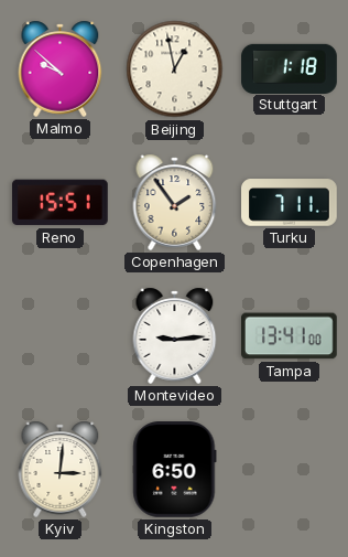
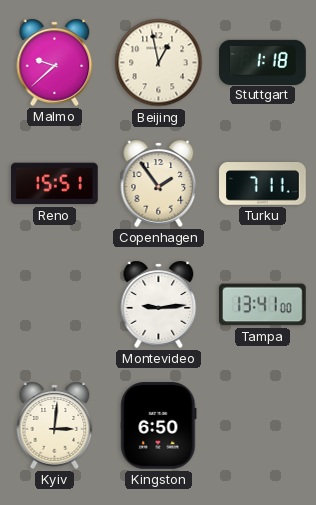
Malmo: 9:52 -> 9:38 (55, 62)
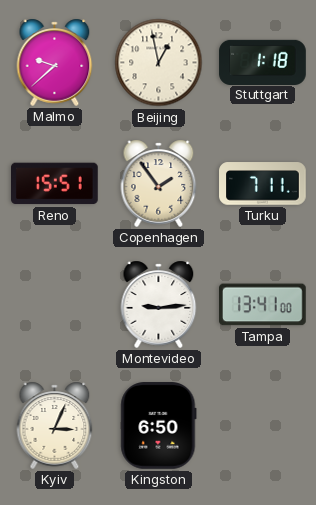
Kyiv: 3:01 -> 3:04 (55, 425)
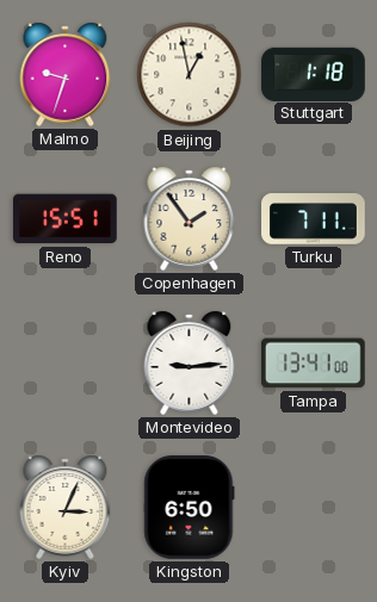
Malmo: 9:38 -> 9:33 (66, 74)
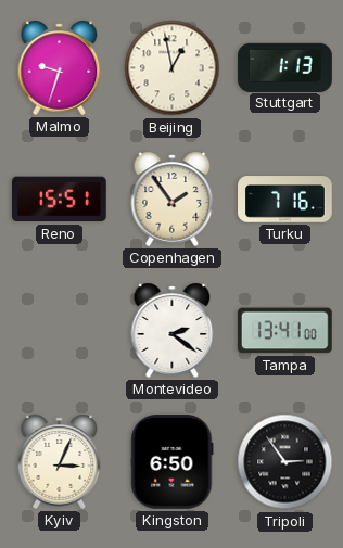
Stuttgart: 1:18 -> 1:13 (285, 67)
Turku: 7:11 -> 7:16 (285, 200)
Montevideo: 9:14 -> 2:21 (173, 330)
Tripoli: none -> 2:54 (285, 462)
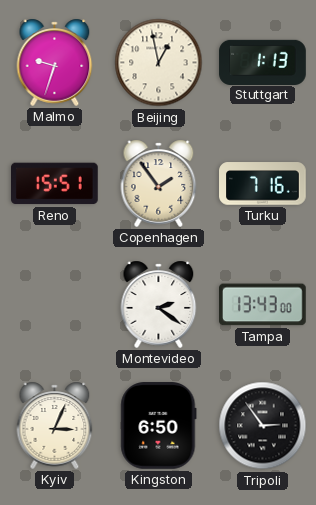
Tampa: 13:41 -> 13:43 (263, 305)
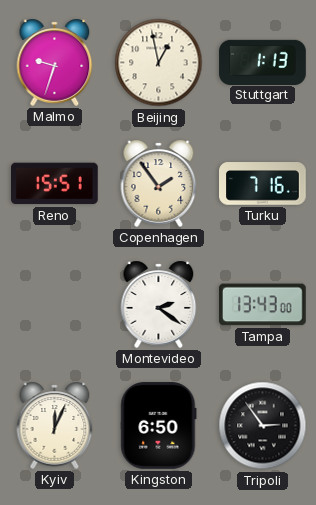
Kyiv: 3:04 -> 12:04 (55, 425)
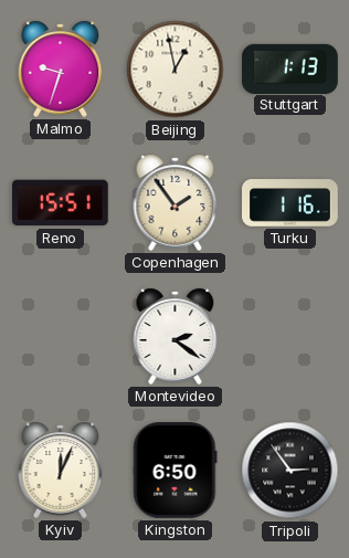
Turku: 7:16 -> 1:16 (290, 203)
Tampa: 13:43 -> none (263, 305)
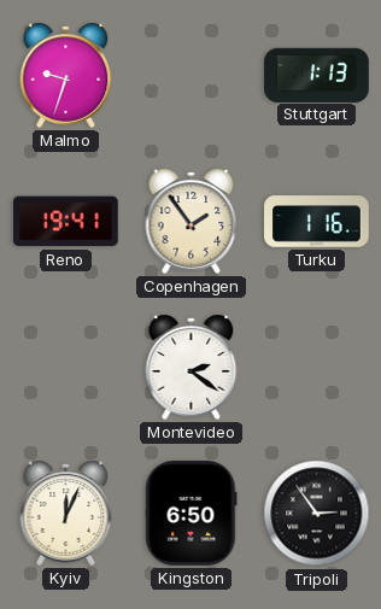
Beijing: 12:58 -> none (176, 70)
Reno: 15:51 -> 19:41 (66, 222)
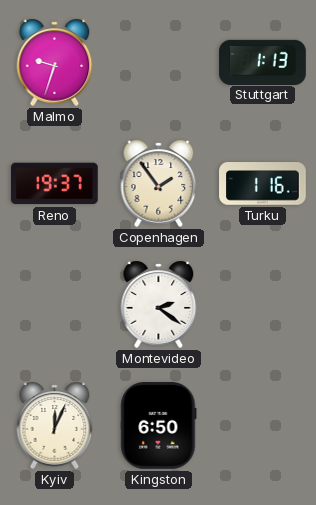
Reno: 19:41 -> 19:37 (55, 184)
Tripoli: 2:54 -> none (317, 514)
